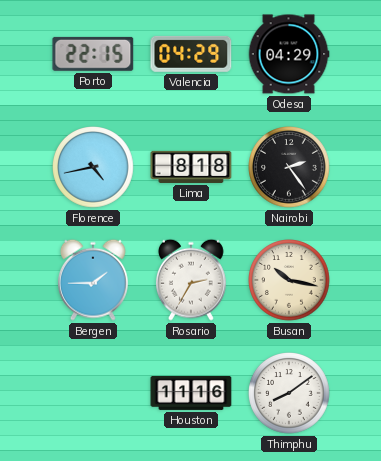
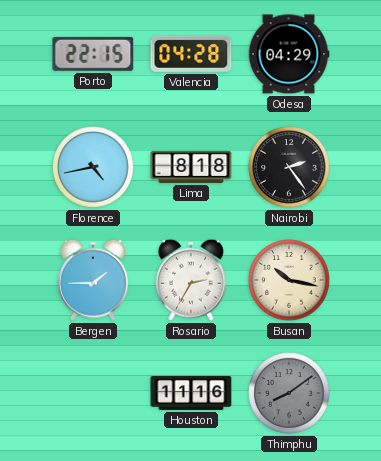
Valencia: 04:29 -> 04:28 (191, 54)
Thimphu dial: white -> grey (290, 394)
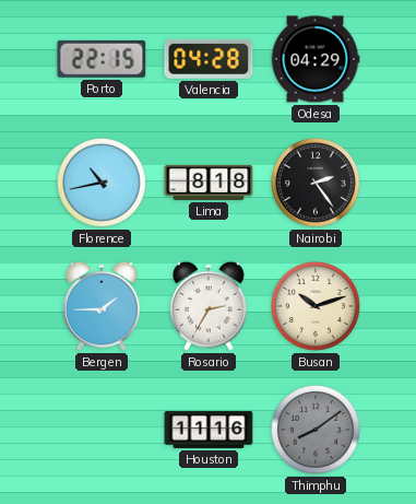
Florence: 4:43 -> 10:43 (103, 184)
Busan: 10:17 -> 10:12 (317, 307)
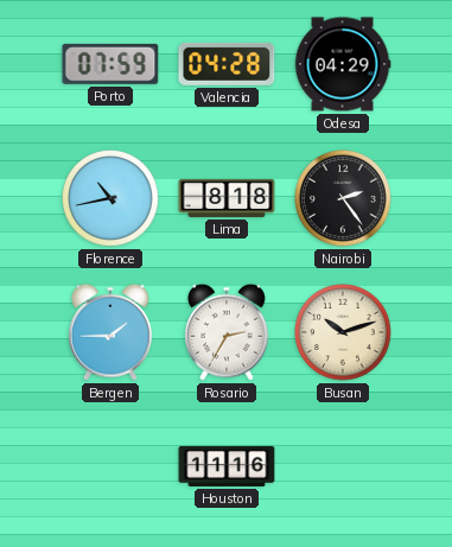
Porto: 22:15 -> 07:59 (110, 64)
Thimphu: 8:09 -> none (317, 431)
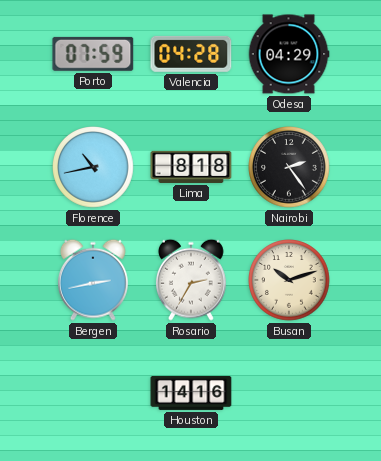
Bergen: 1:45 -> 2:43 (93, 280)
Houston: 11:16 -> 14:16 (191, 393)
